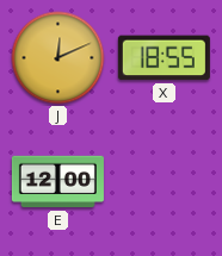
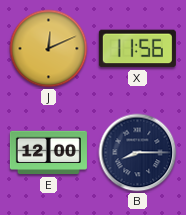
X: 18:55 -> 11:56 (137, 49)
B: none -> 8:15 (138, 153)
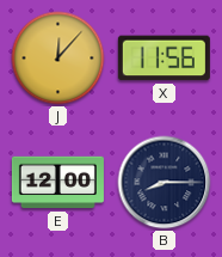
J: 12:11 -> 12:07 (58, 59)
